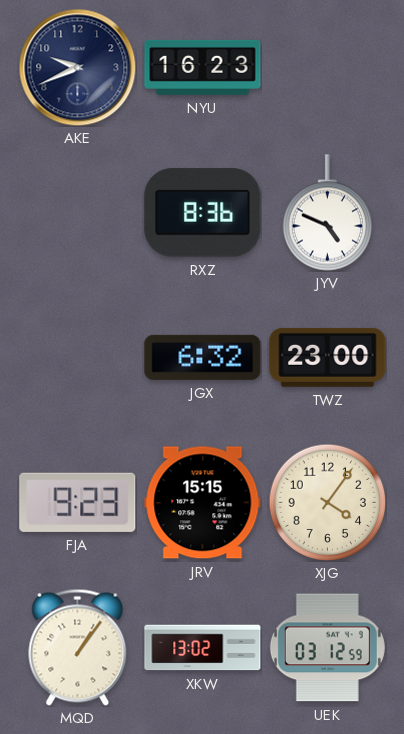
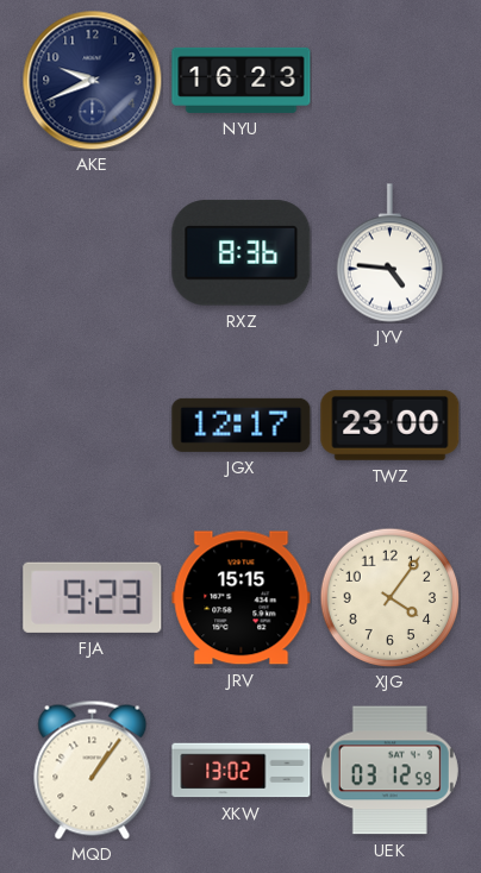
JYV: 4:49 -> 4:46 (389, 253)
JGX: 6:32 -> 12:17 (242, 425)
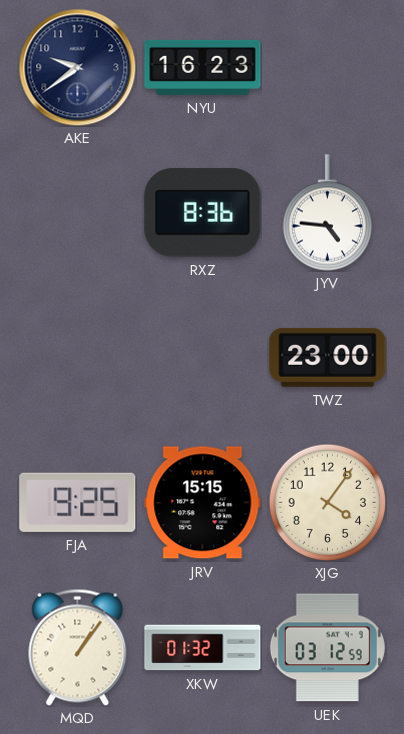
AKE: 9:41 -> 9:39 (77, 67)
JGX: 12:17 -> none (242, 425)
FJA: 9:23 -> 9:25 (78, 502)
XKW: 13:02 -> 01:32 (203, 648)
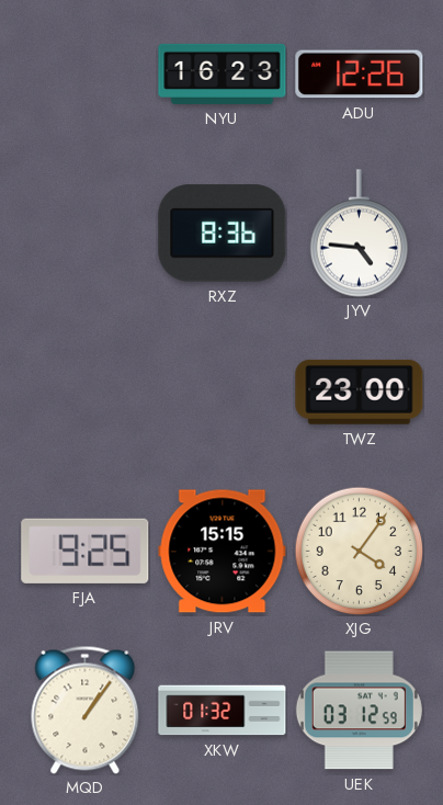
AKE: 9:39 -> none (77, 67)
ADU: none -> 12:26 (360, 75)
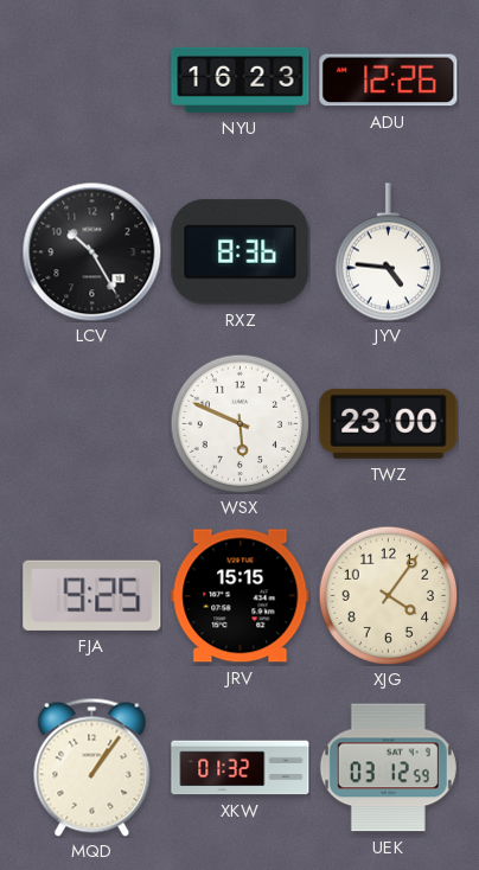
LCV: none -> 10:25 (91, 251)
WSX: none -> 5:49 (239, 423)
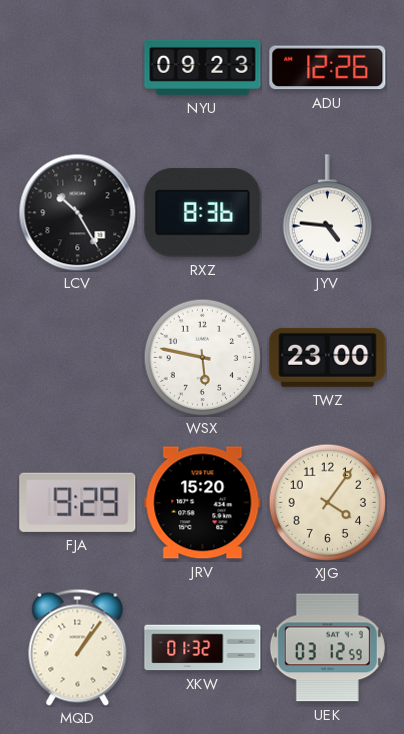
NYU: 16:23 -> 09:23 (203, 67)
WSX: 5:49 -> 5:47 (202, 357)
FJA: 9:25 -> 9:29 (78, 502)
JRV: 15:15 -> 15:20 (203, 503)
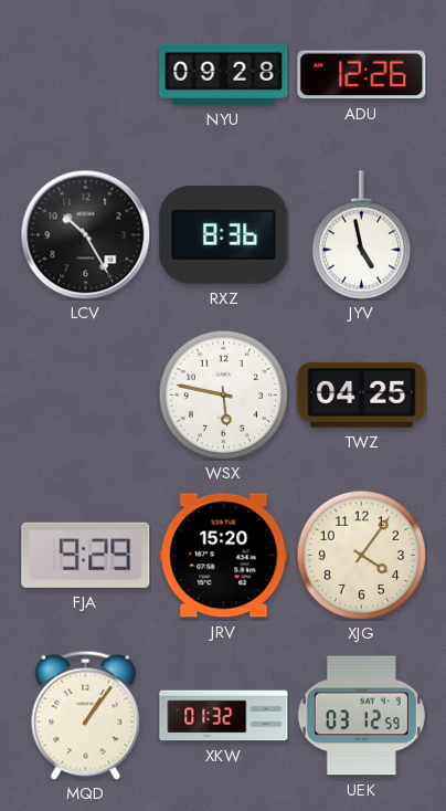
NYU: 09:23 -> 09:28 (224, 74)
JYV: 4:46 -> 4:58 (361, 235)
TWZ: 23:00 -> 04:25 (362, 394)
